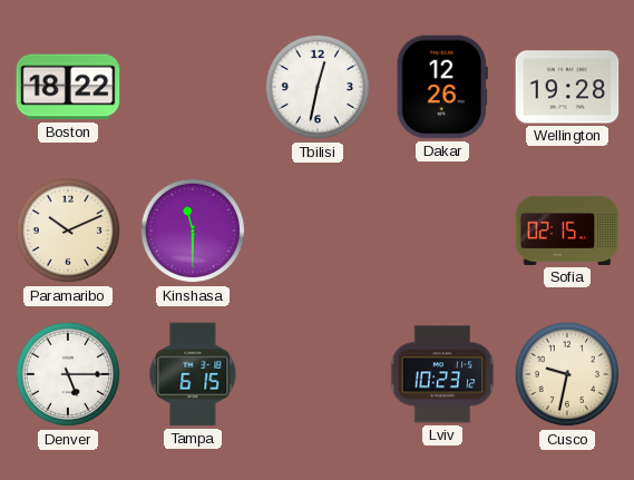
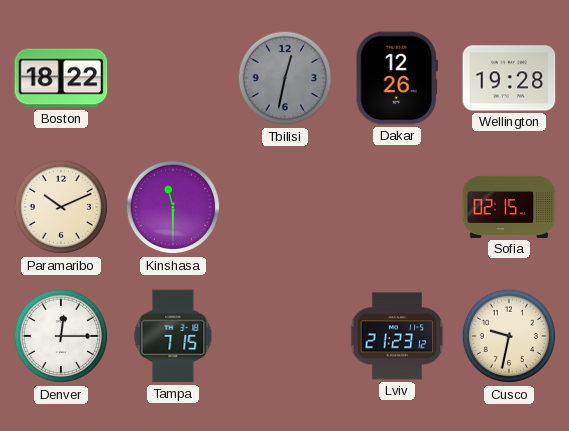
Tbilisi dial: white -> grey (285, 78)
Denver: 5:15 -> 12:15 (61, 336)
Tampa: 6:15 -> 7:15 (173, 336)
Lviv: 10:23 -> 21:23 (397, 336)
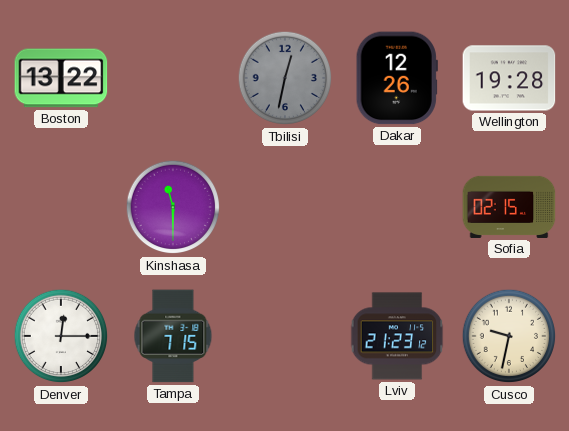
Boston: 18:22 -> 13:22 (61, 78)
Paramaribo: 10:11 -> none (61, 207)
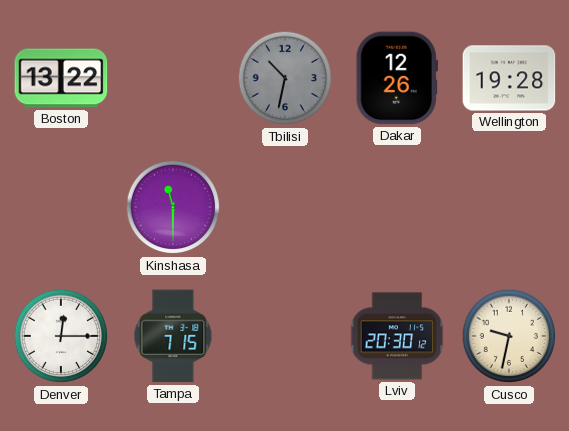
Tbilisi: 12:32 -> 10:32 (285, 78)
Sofia: 02:15 -> none (509, 207)
Lviv: 21:23 -> 20:30 (397, 336)
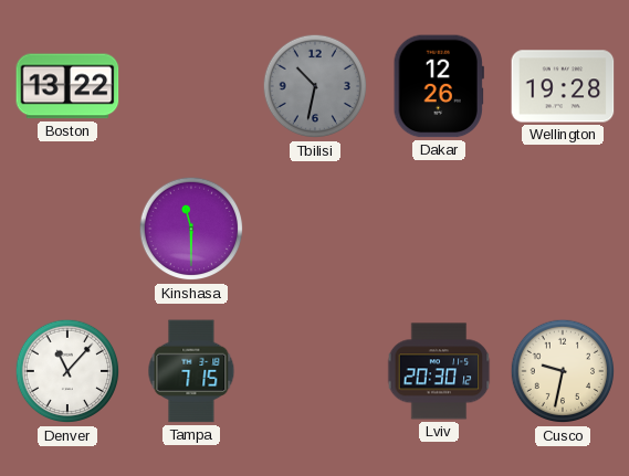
Denver: 12:15 -> 11:07 (67, 371)
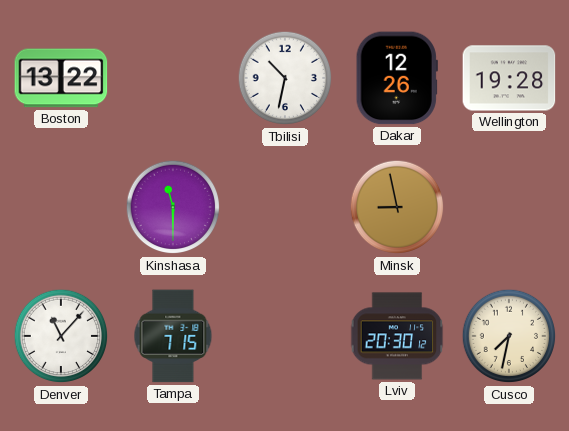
Tbilisi dial: grey -> white (285, 78)
Minsk: none -> 8:58 (397, 207)
Cusco: 9:32 -> 7:32 (509, 336)
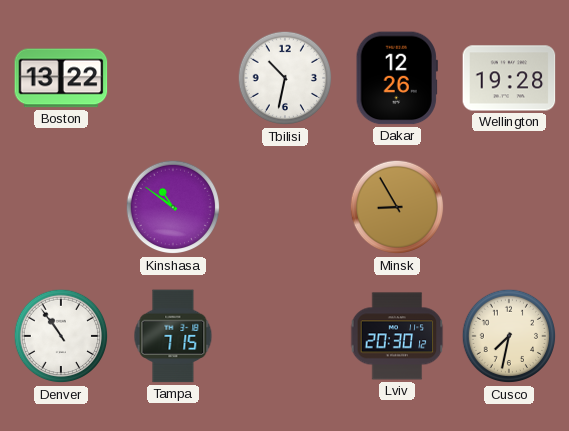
Kinshasa: 11:30 -> 10:51 (173, 207)
Minsk: 8:58 -> 8:55 (397, 207)
Denver: 11:07 -> 10:54 (61, 336)
